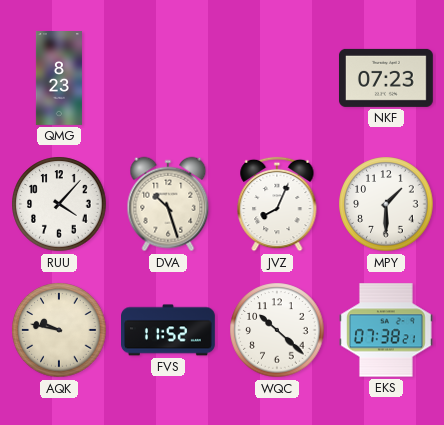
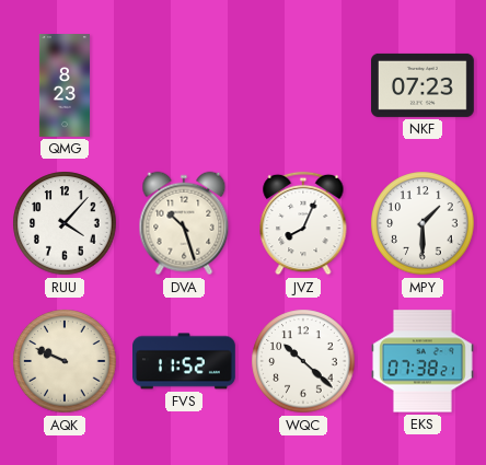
AQK: 9:47 -> 9:49 (65, 361)
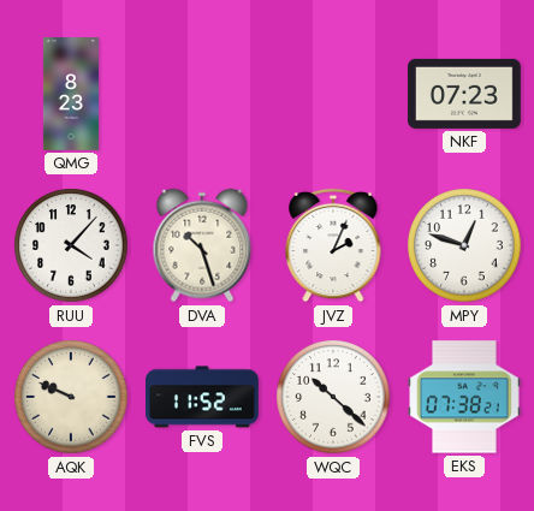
JVZ: 8:04 -> 2:04 (333, 245)
MPY: 1:30 -> 12:48 (464, 245)
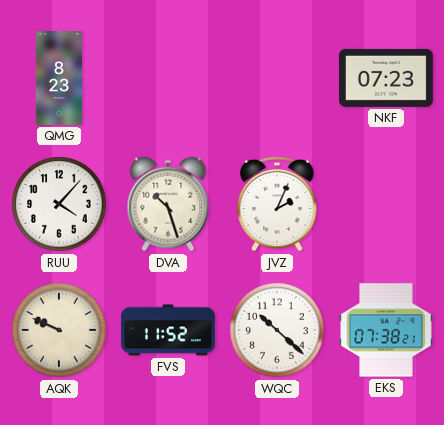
MPY: 12:48 -> none (464, 245)
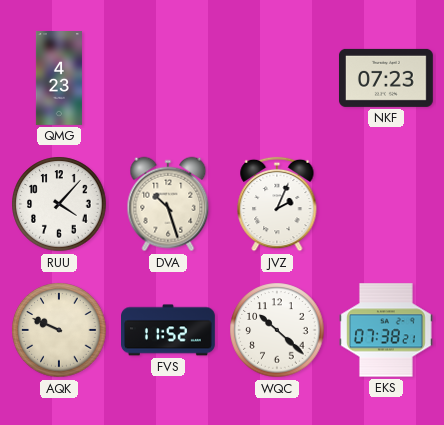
QMG: 8:23 -> 4:23 (59, 79)
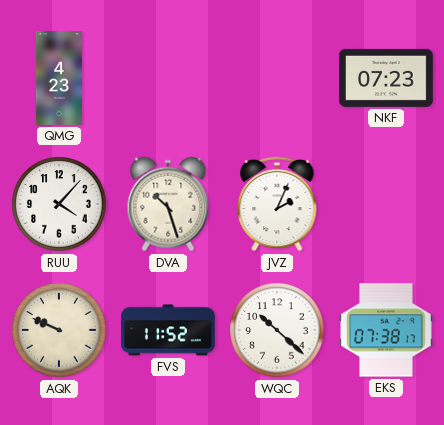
EKS: 07:38:21 -> 07:38:17 (387, 330)
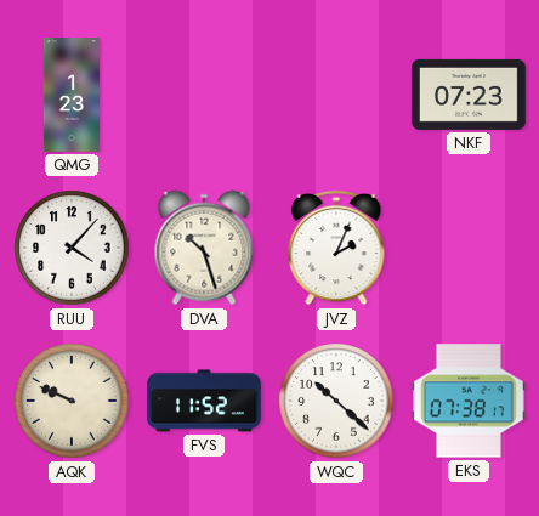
QMG: 4:23 -> 1:23 (72, 96)
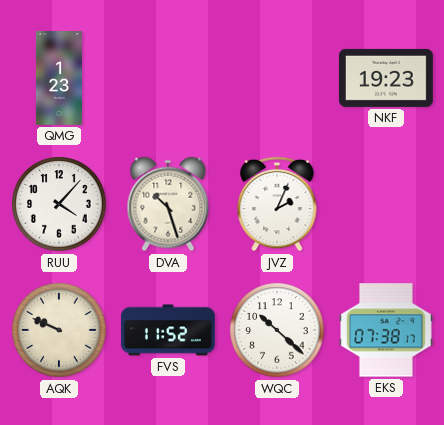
NKF: 07:23 -> 19:23 (386, 78)
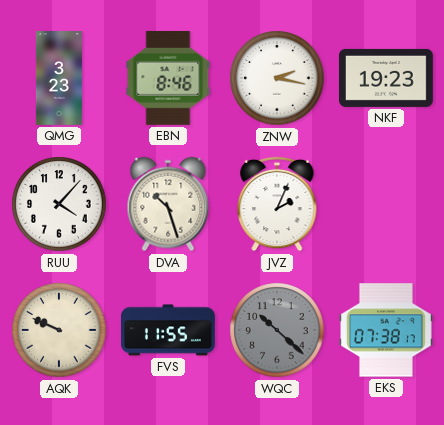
QMG: 1:23 -> 3:23 (59, 79)
EBN: none -> 8:46 (168, 78)
ZNW: none -> 2:17 (277, 78)
FVS: 11:52 -> 11:55 (169, 330)
WQC dial: white -> grey (277, 330)
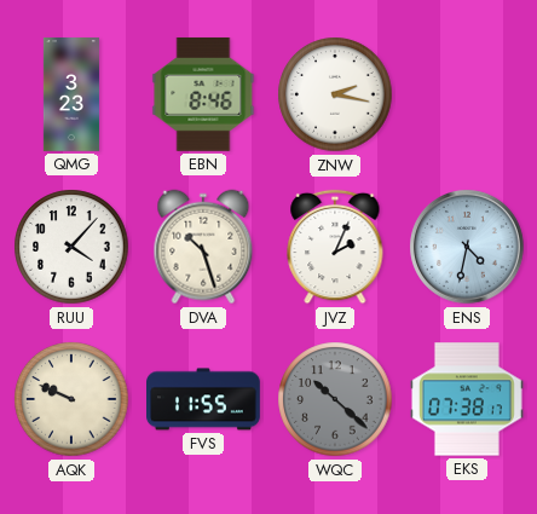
NKF: 19:23 -> none (386, 78)
ENS: none -> 4:32 (468, 248)
